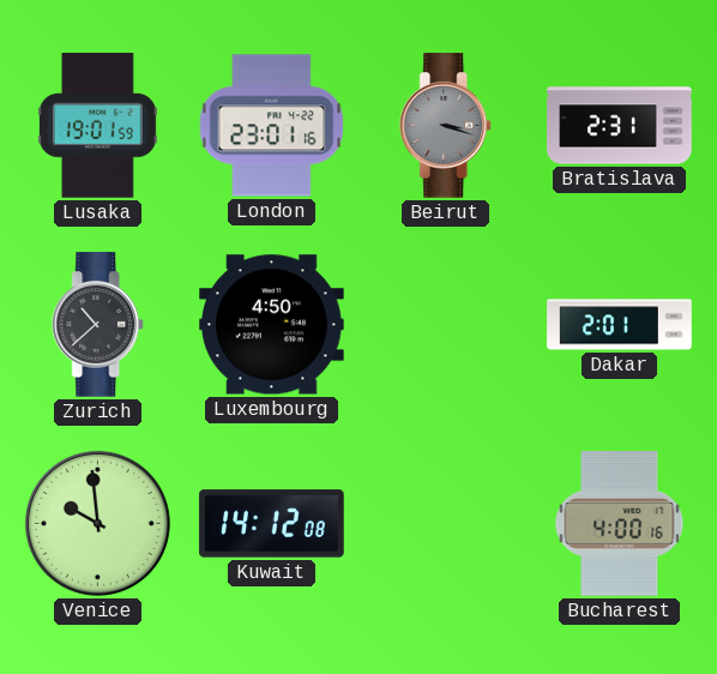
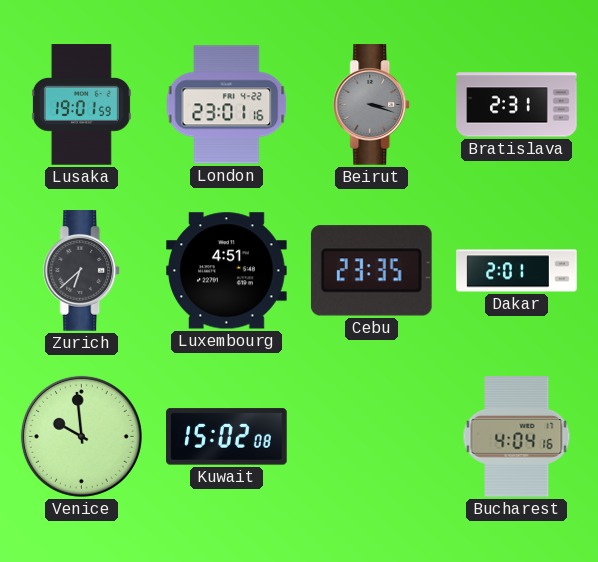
Zurich: 10:38 -> 6:38 (82, 271)
Luxembourg: 4:50 -> 4:51 (227, 271)
Cebu: none -> 23:35 (371, 271)
Kuwait: 14:12 -> 15:02 (227, 437)
Bucharest: 4:00 -> 4:04 (517, 437)
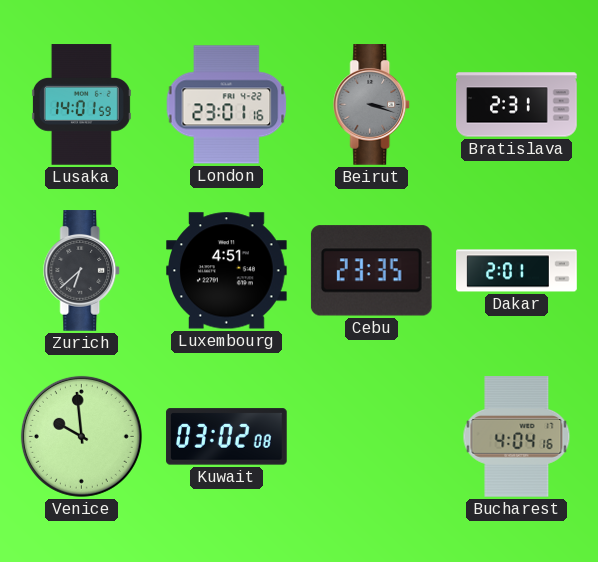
Lusaka: 19:01 -> 14:01 (81, 105)
Kuwait: 15:02 -> 03:02 (227, 437)
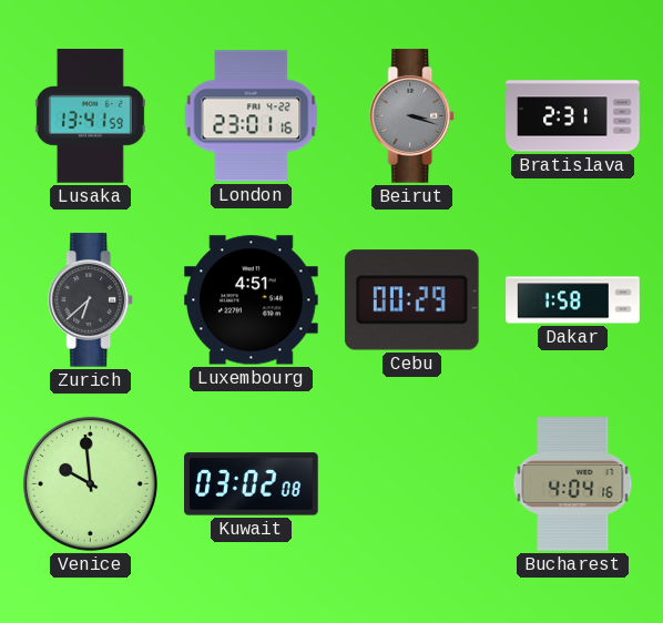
Lusaka: 14:01 -> 13:41 (90, 116)
Cebu: 23:35 -> 00:29 (411, 300)
Dakar: 2:01 -> 1:58 (573, 300)
